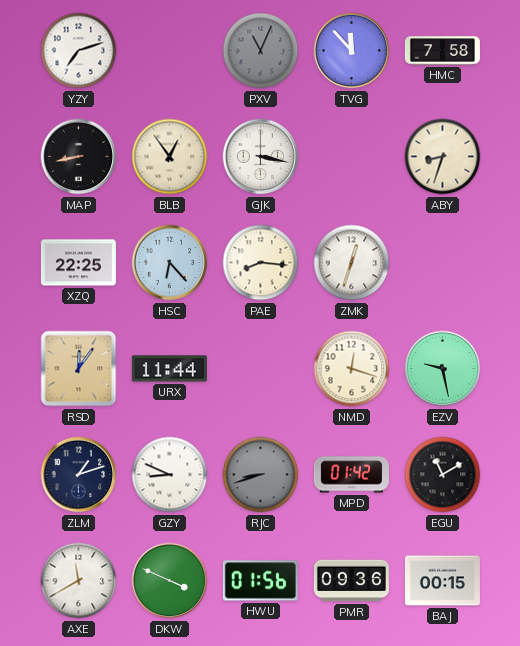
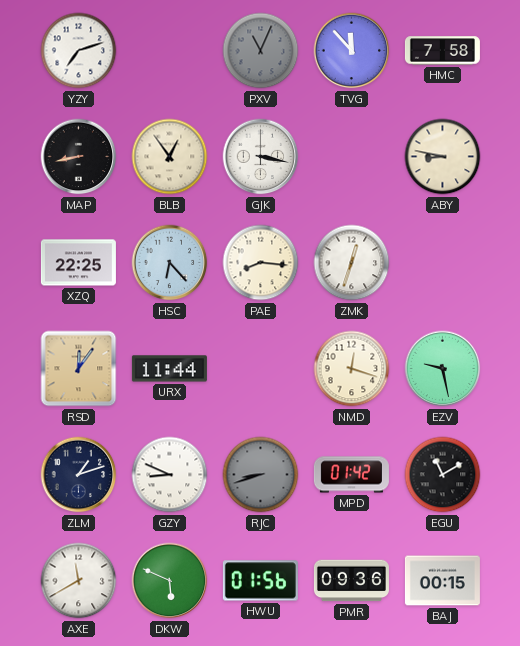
ABY: 8:33 -> 8:47 (443, 157)
DKW: 3:49 -> 5:49 (170, 581)
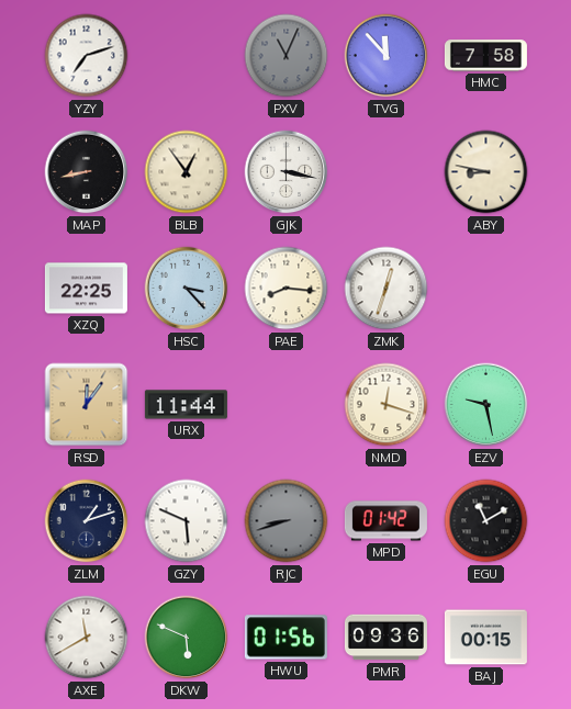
HSC: 6:23 -> 3:23 (187, 289)
GZY: 8:49 -> 5:49 (187, 521)
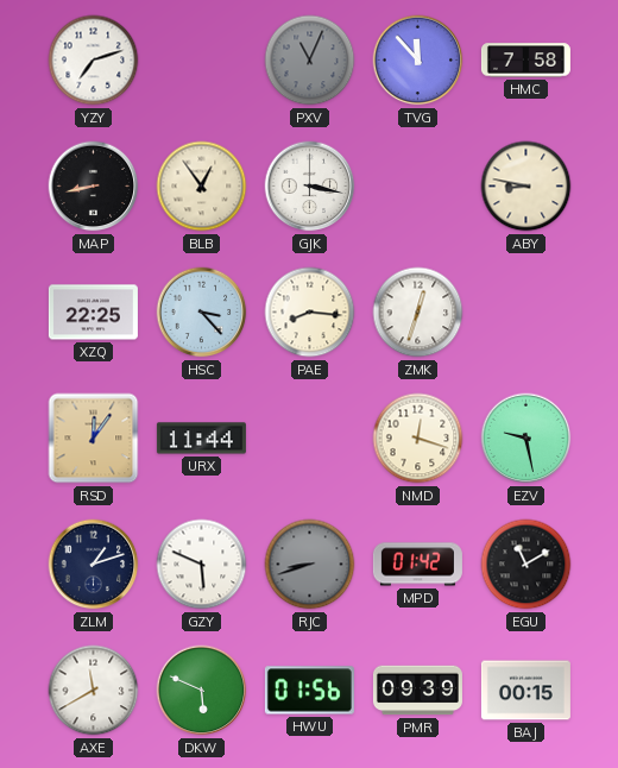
PMR: 09:36 -> 09:39 (417, 691)
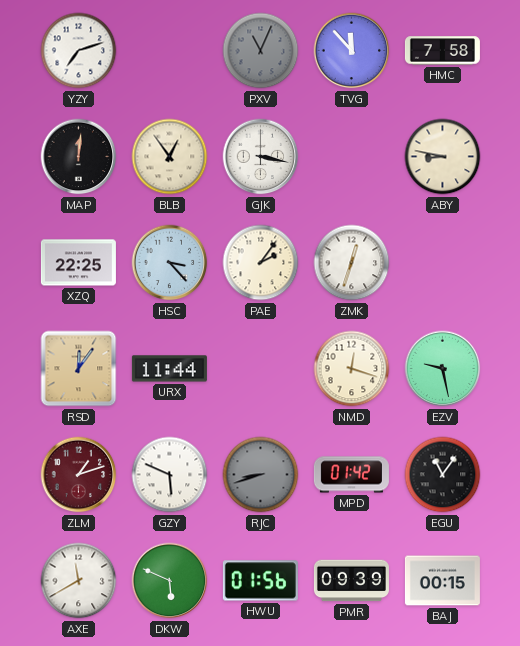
MAP: 8:43 -> 12:01 (79, 157)
PAE: 8:16 -> 2:06 (261, 263)
ZLM dial: navy -> burgundy (79, 475)
EGU: 11:10 -> 11:06 (443, 475)
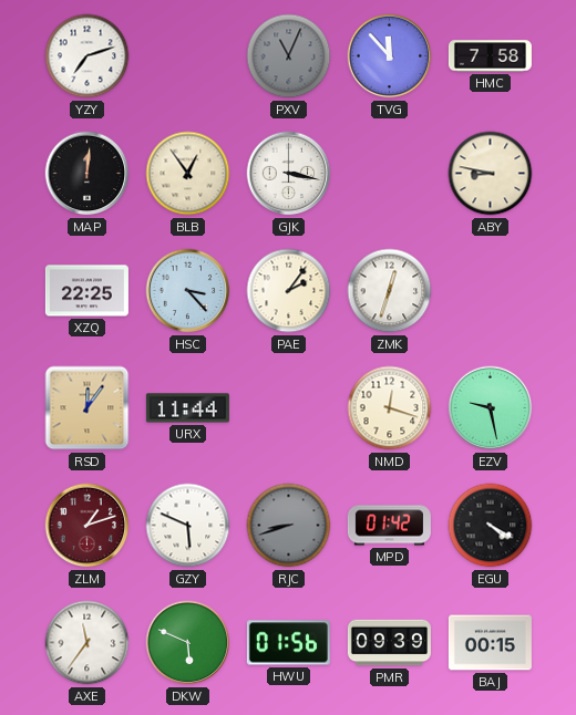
EGU: 11:06 -> 4:20 (491, 526)
AXE: 11:40 -> 11:36 (88, 643)
